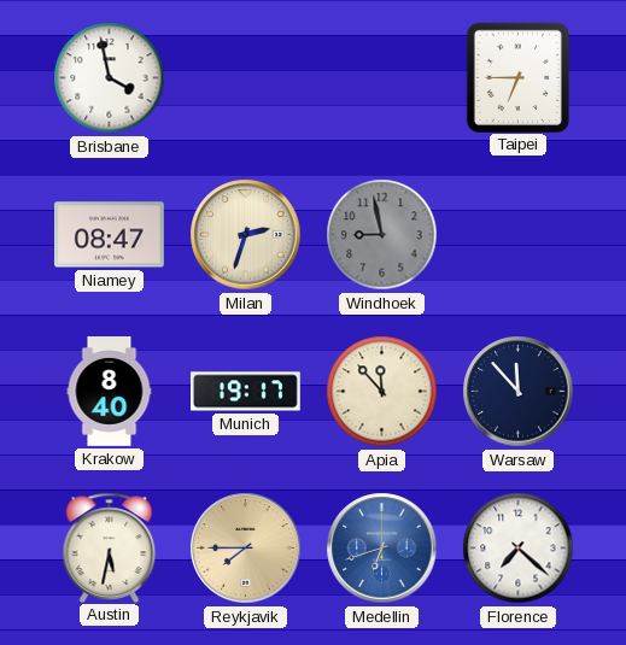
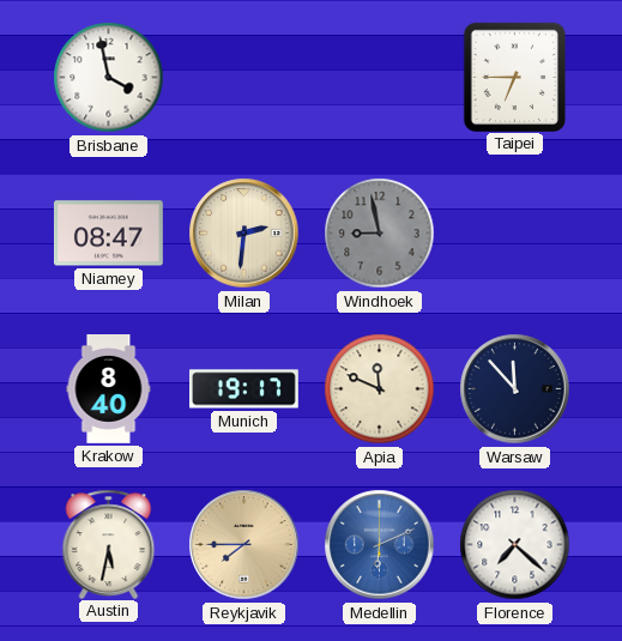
Milan: 2:33 -> 2:31 (244, 234)
Apia: 11:53 -> 11:49 (380, 389)
Medellin: 6:42 -> 6:11 (380, 545)
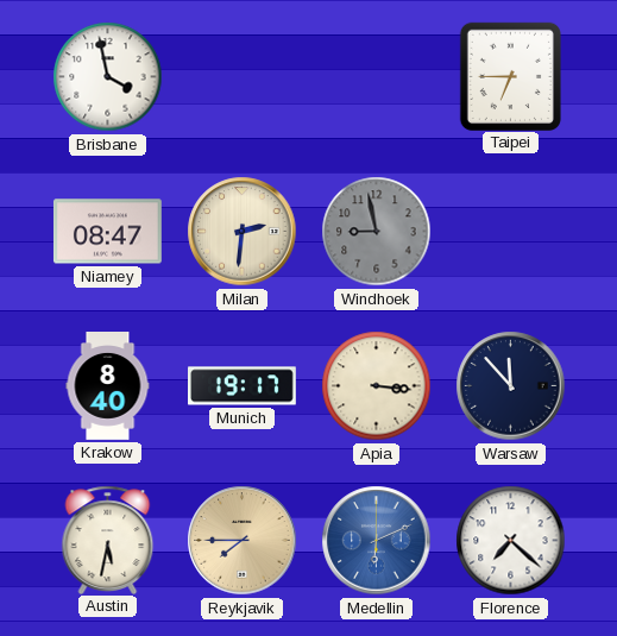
Apia: 11:49 -> 3:16 (377, 386)
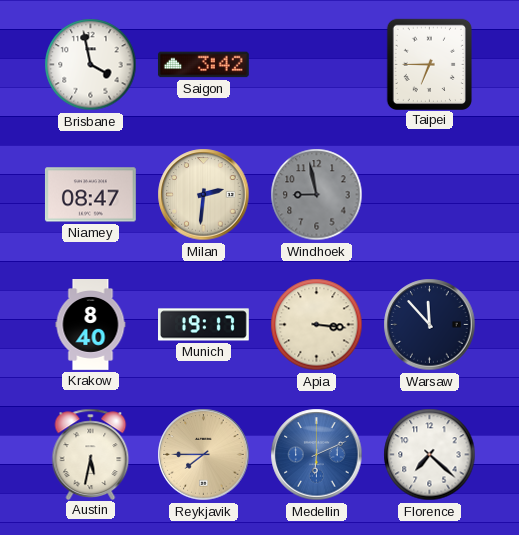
Saigon: none -> 3:42 (203, 65)
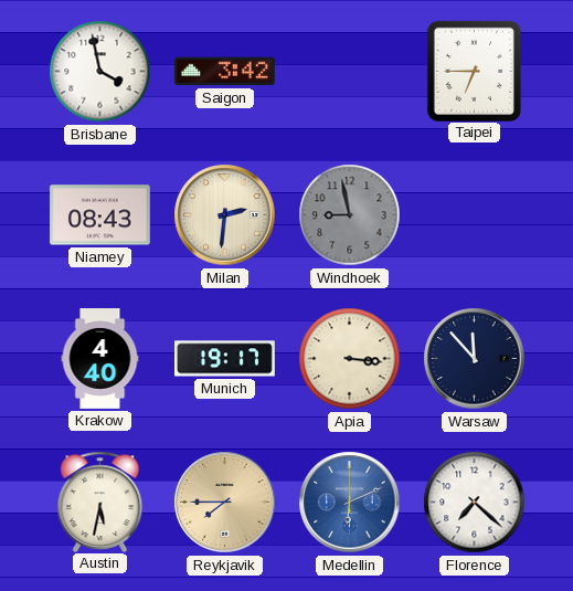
Niamey: 08:47 -> 08:43 (99, 215)
Krakow: 8:40 -> 4:40 (100, 359)
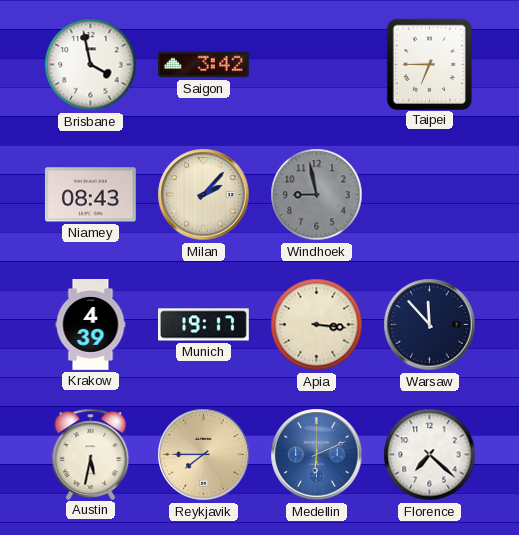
Milan: 2:31 -> 2:07 (204, 195)
Krakow: 4:40 -> 4:39 (91, 325)
